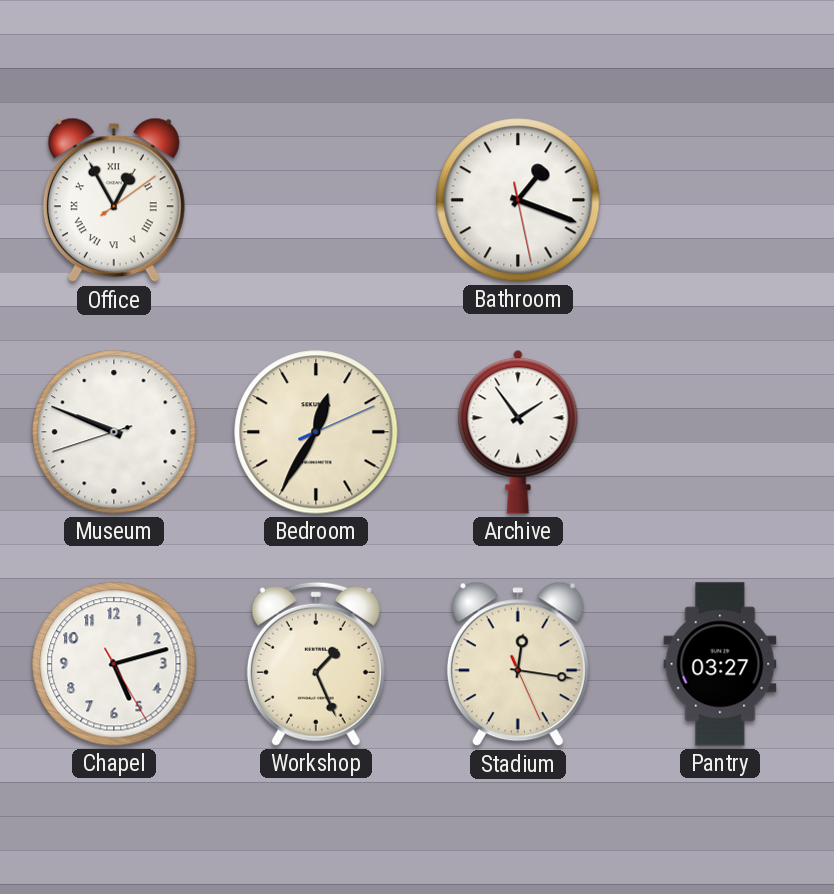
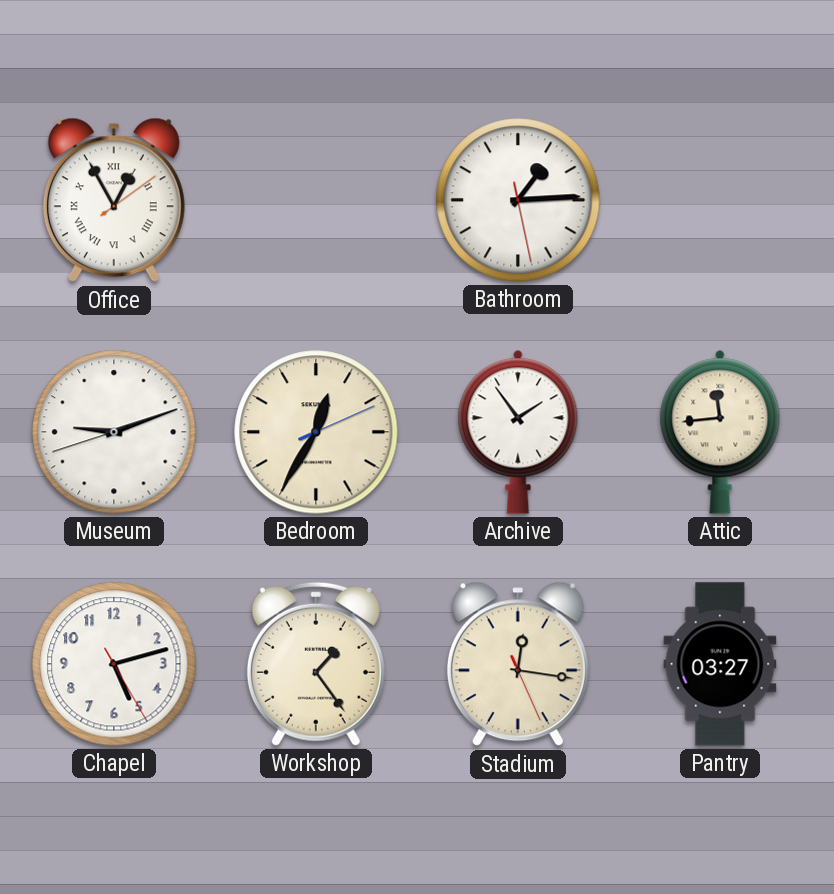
Bathroom: 1:18 -> 1:14 (518, 200)
Museum: 9:48 -> 9:11 (114, 432)
Attic: none -> 11:44 (720, 432)
Workshop: 1:26 -> 1:24 (316, 664)
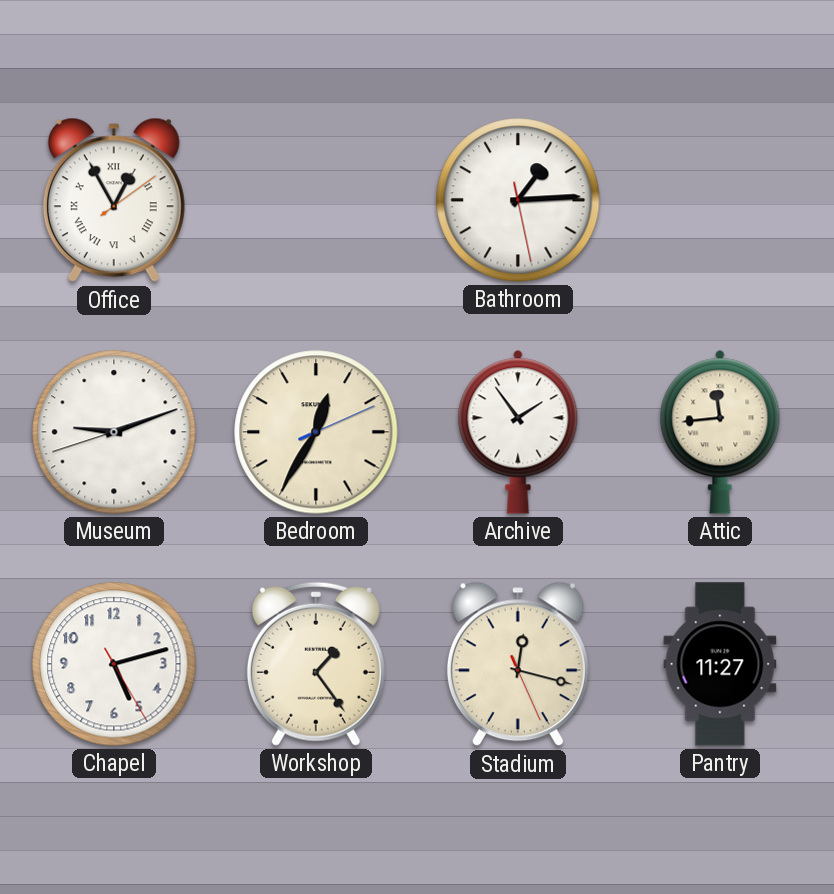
Stadium: 12:16 -> 12:17 (518, 664)
Pantry: 03:27 -> 11:27 (720, 664)
